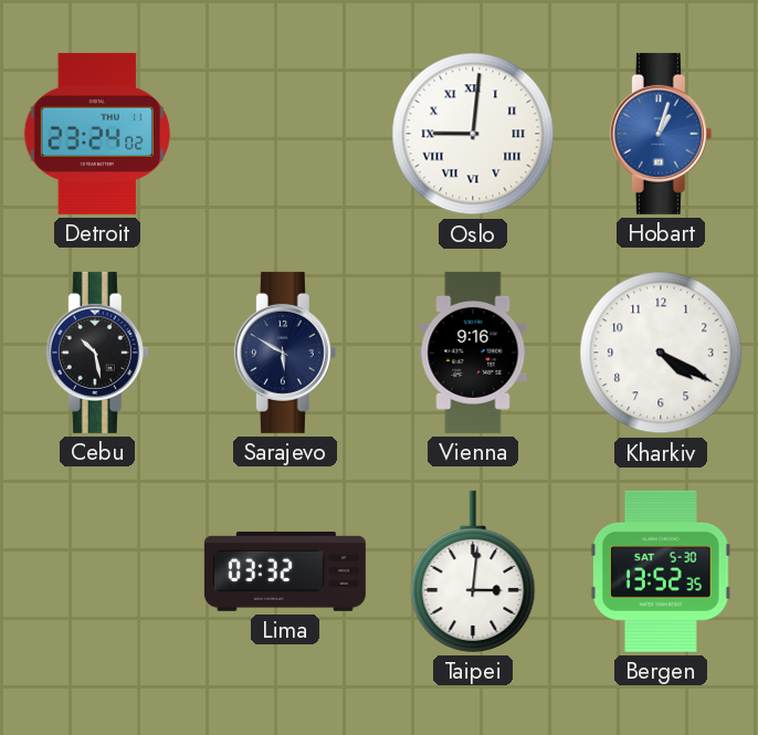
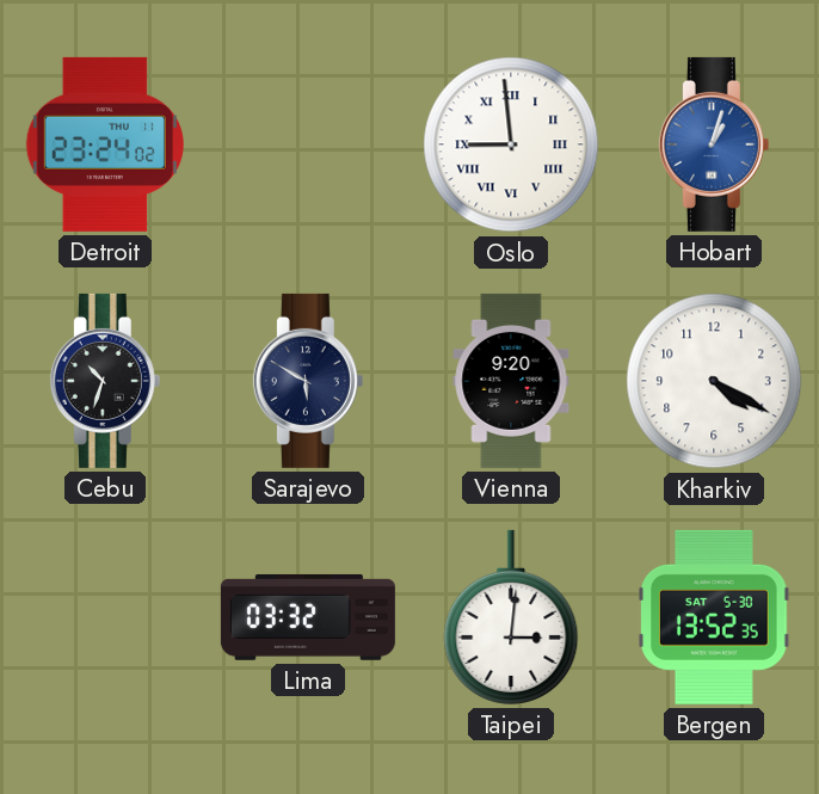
Oslo: 9:01 -> 8:59 (511, 144)
Cebu: 10:28 -> 10:33 (105, 381)
Vienna: 9:16 -> 9:20 (511, 381)
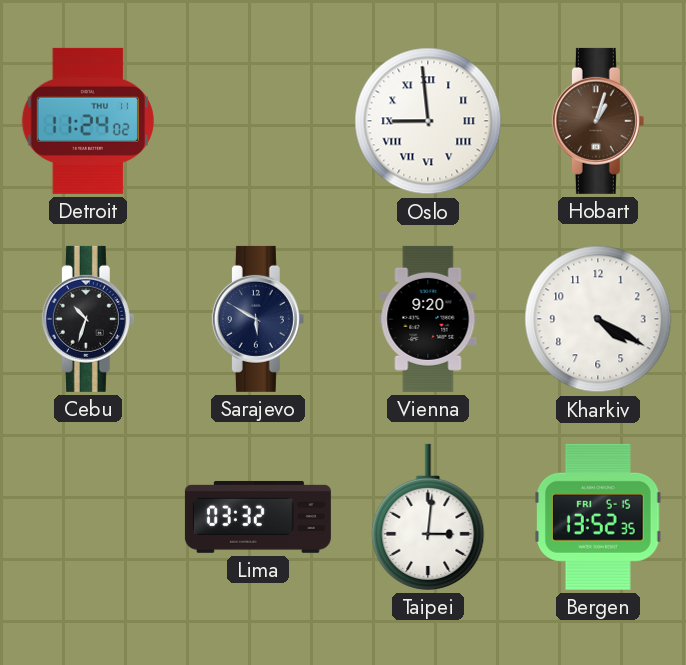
Detroit: 23:24 -> 11:24 (88, 121)
Hobart dial: blue -> brown (598, 121)
Bergen date: SAT 5-30 -> FRI 5-15 (599, 517)
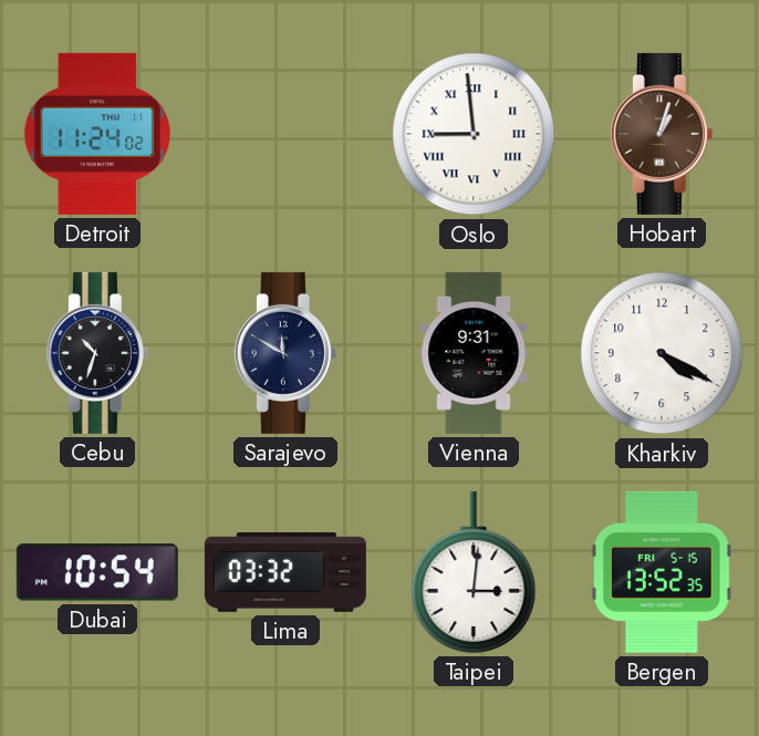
Sarajevo: 5:50 -> 11:50 (285, 353)
Vienna: 9:20 -> 9:31 (474, 353)
Dubai: none -> 10:54 (97, 572)
